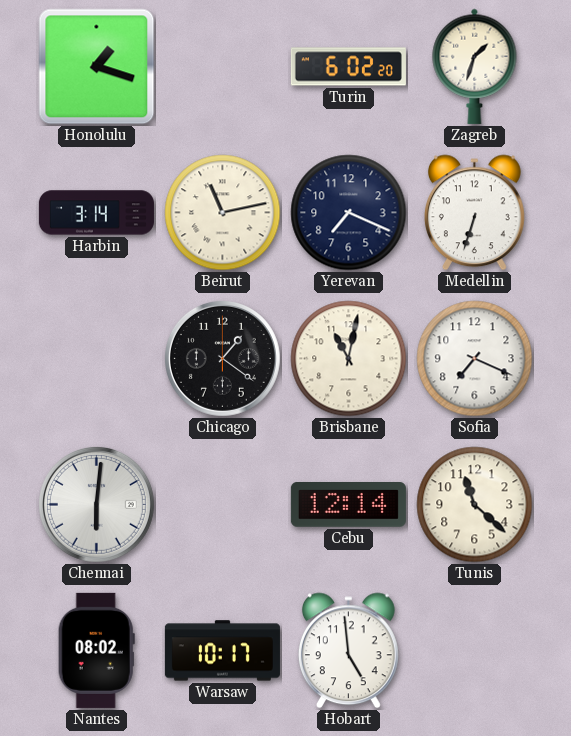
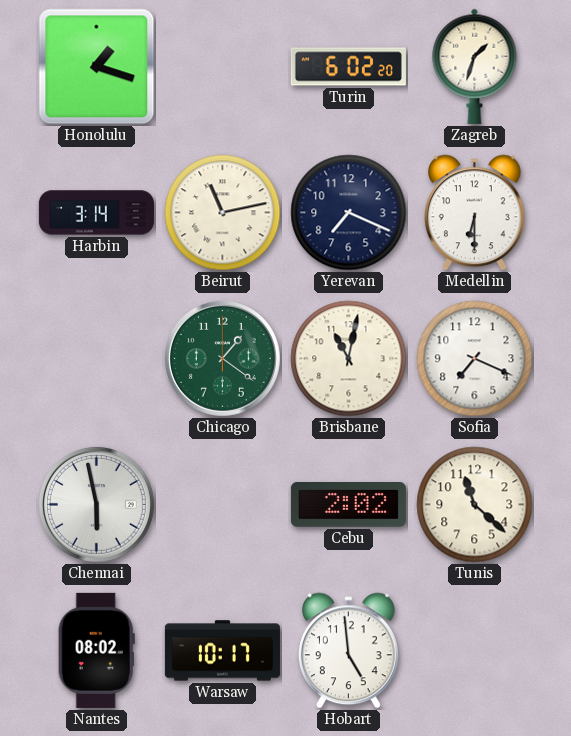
Medellin: 6:33 -> 6:30 (474, 213)
Chicago dial: black -> green (222, 358)
Chennai: 6:01 -> 5:58 (96, 504)
Cebu: 12:14 -> 2:02 (348, 505)
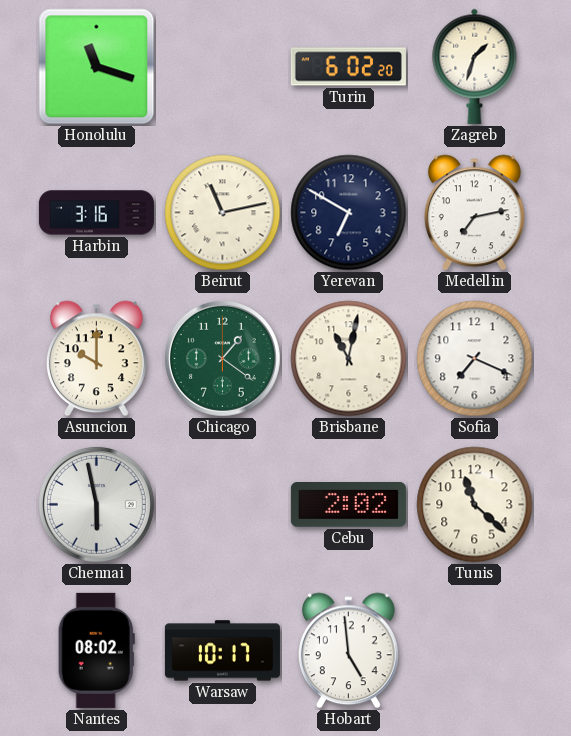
Honolulu: 1:18 -> 11:18 (97, 67)
Harbin: 3:14 -> 3:16 (96, 213)
Yerevan: 7:19 -> 6:50 (349, 213)
Medellin: 6:30 -> 7:13 (474, 213)
Asuncion: none -> 10:00 (96, 359)
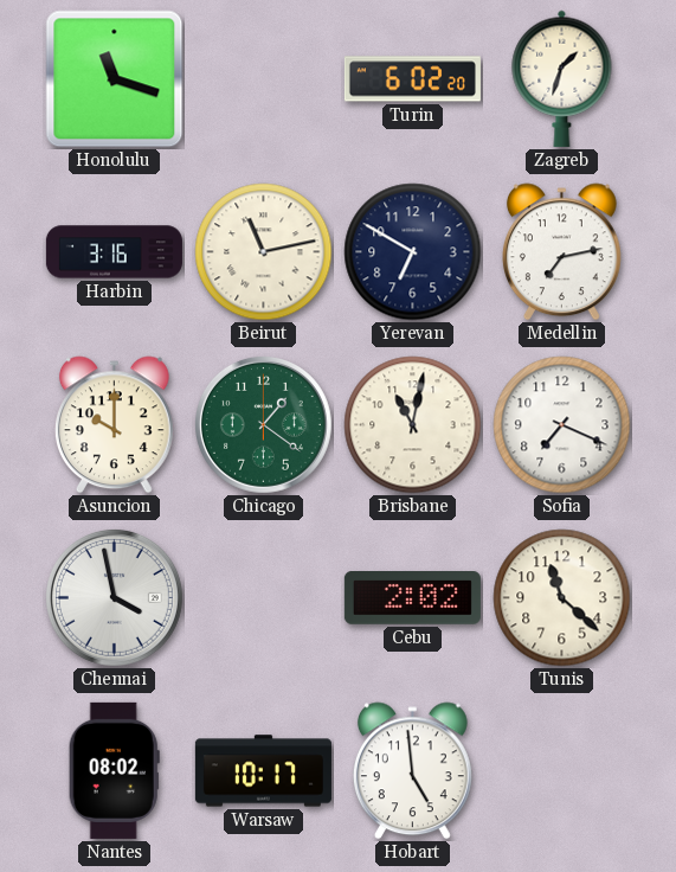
Chennai: 5:58 -> 3:58 (114, 597)
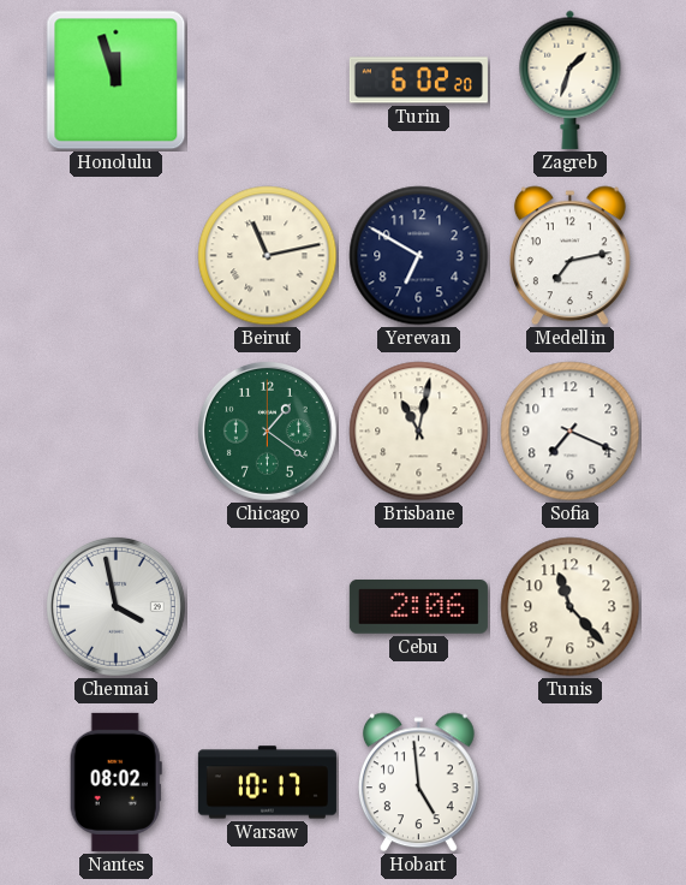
Honolulu: 11:18 -> 11:57 (117, 81)
Harbin: 3:16 -> none (114, 252)
Asuncion: 10:00 -> none (114, 425)
Cebu: 2:02 -> 2:06 (418, 607)
Tunis: 11:22 -> 11:23 (571, 607)
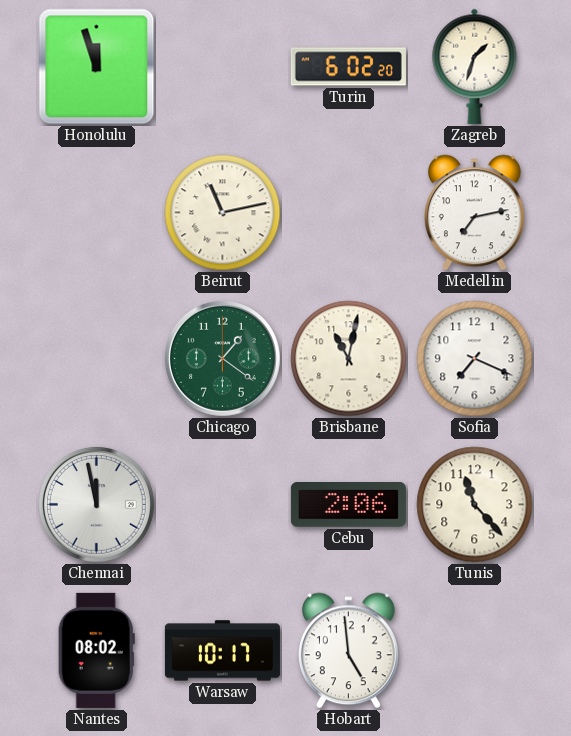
Yerevan: 6:50 -> none (419, 256)
Chennai: 3:58 -> 11:58 (96, 504)
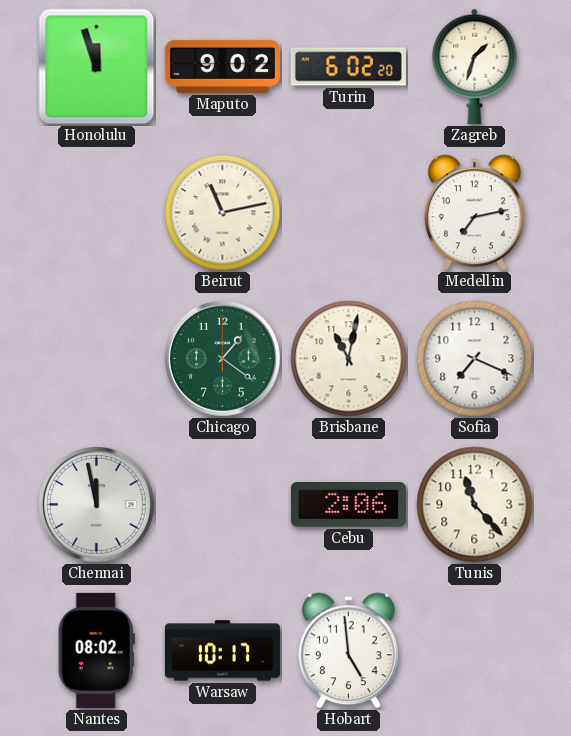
Maputo: none -> 9:02 (222, 66)
